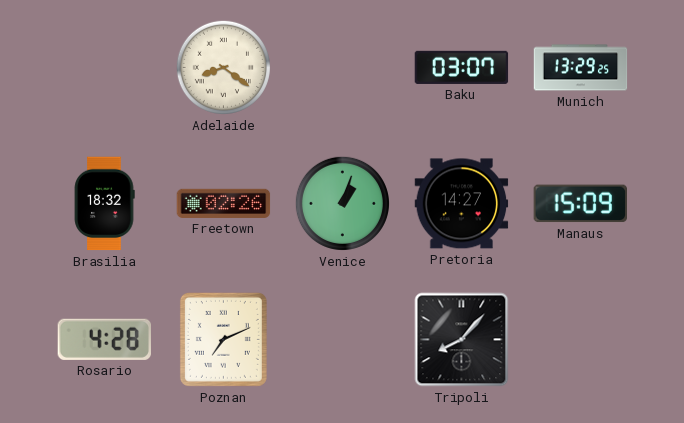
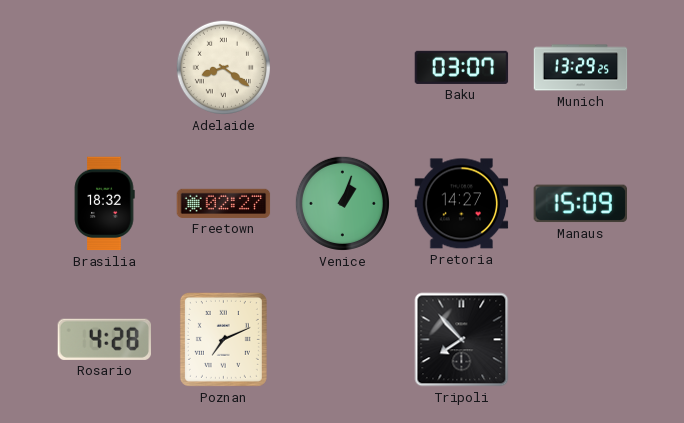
Freetown: 02:26 -> 02:27 (224, 203)
Tripoli: 8:07 -> 7:53 (462, 340)
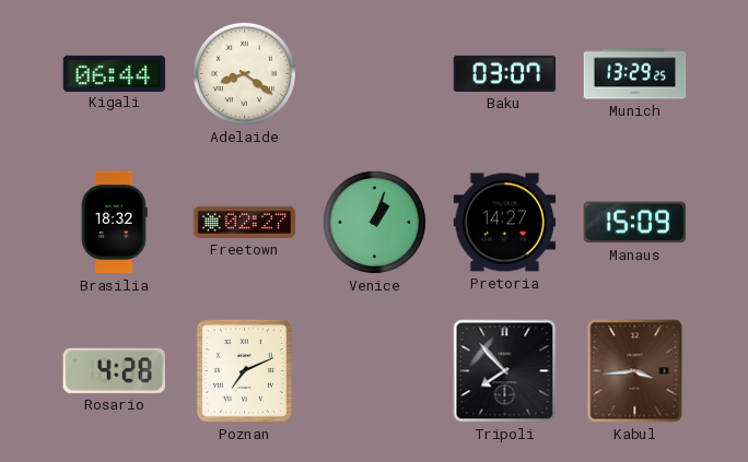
Kigali: none -> 06:44 (115, 73)
Kabul: none -> 3:44 (635, 371)
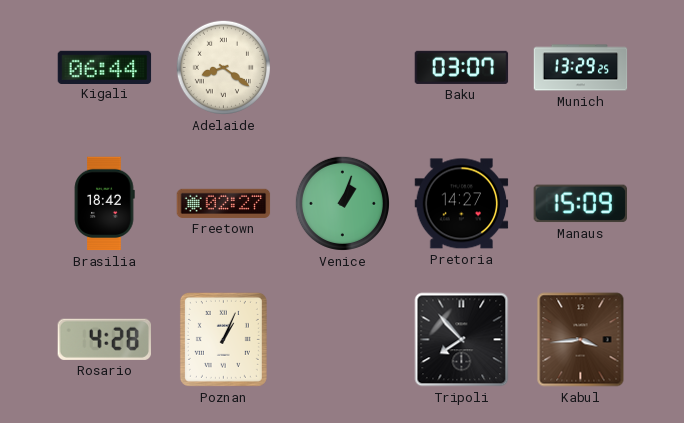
Brasilia: 18:32 -> 18:42 (104, 204)
Poznan: 7:11 -> 1:04 (223, 339)
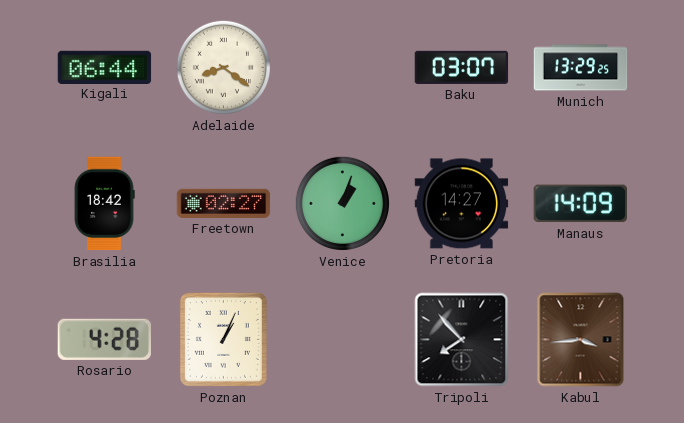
Manaus: 15:09 -> 14:09 (580, 204)
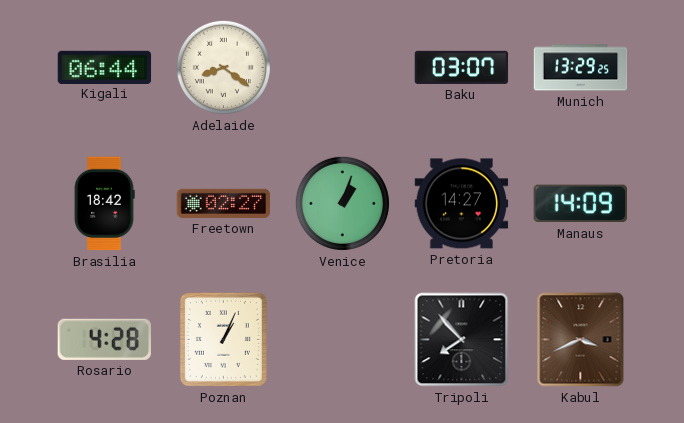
Kabul: 3:44 -> 3:41 (581, 340)
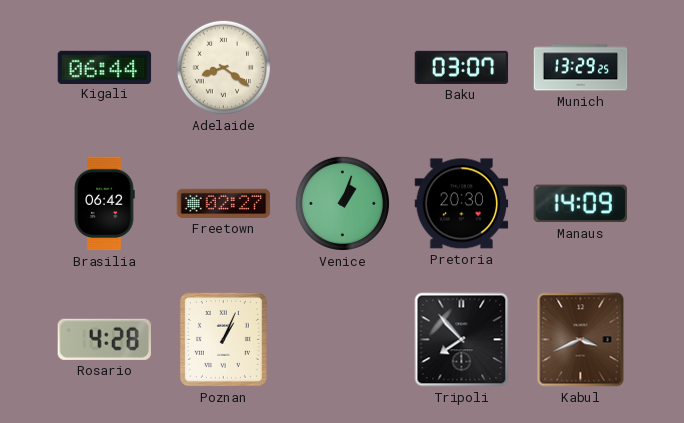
Brasilia: 18:42 -> 06:42 (104, 204)
Pretoria: 14:27 -> 20:30 (462, 204)
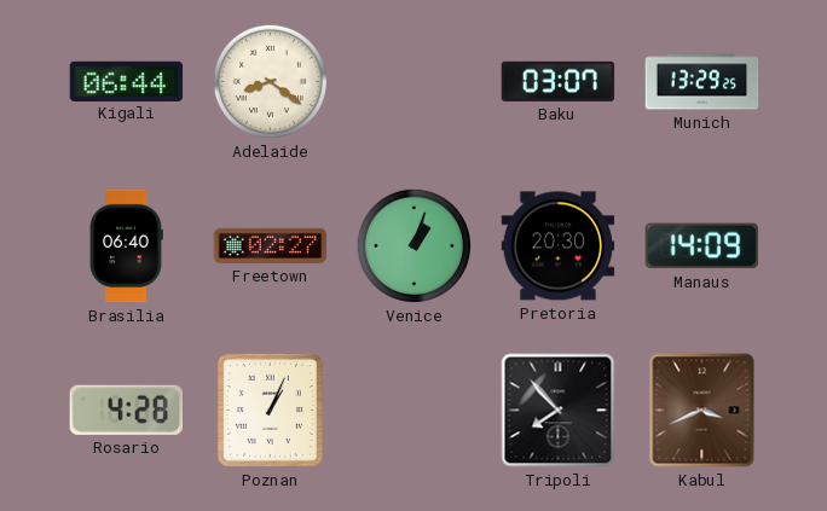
Brasilia: 06:42 -> 06:40 (126, 246)
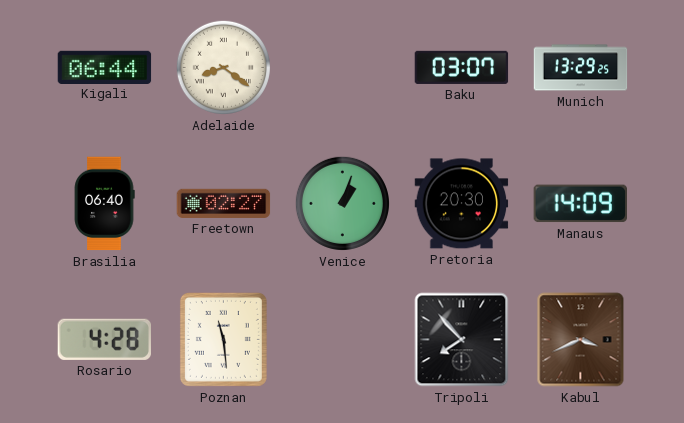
Poznan: 1:04 -> 11:29 (223, 339)
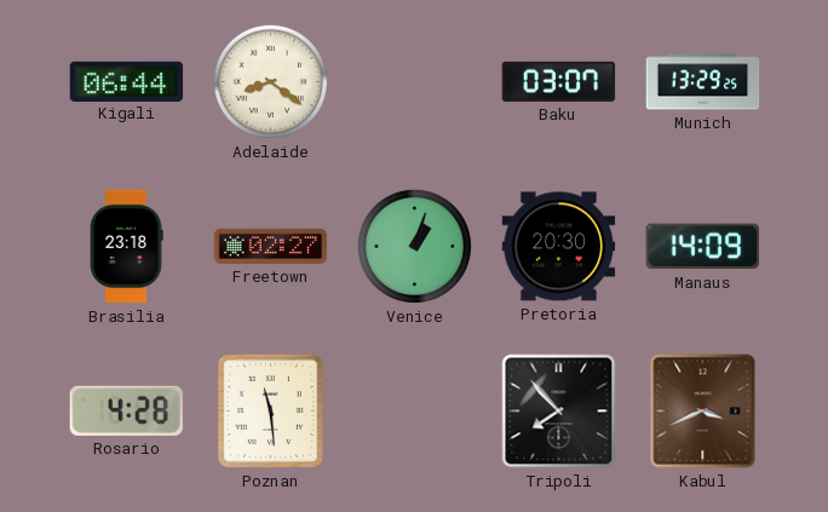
Brasilia: 06:40 -> 23:18 (126, 247)
